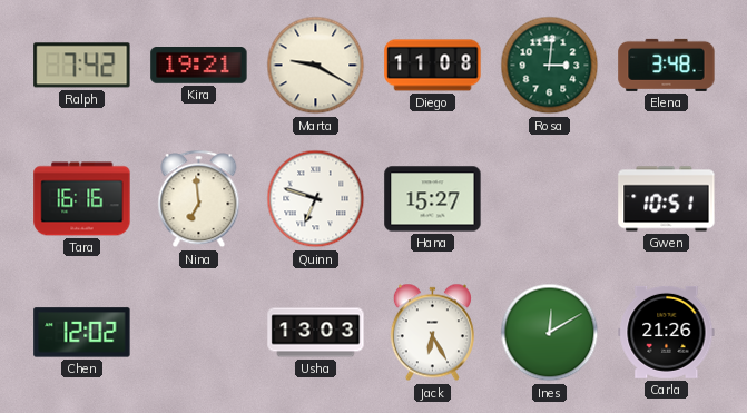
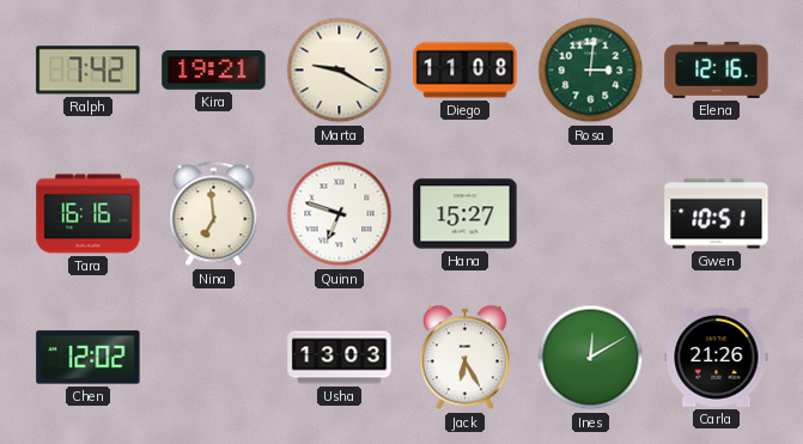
Elena: 3:48 -> 12:16 (717, 69)
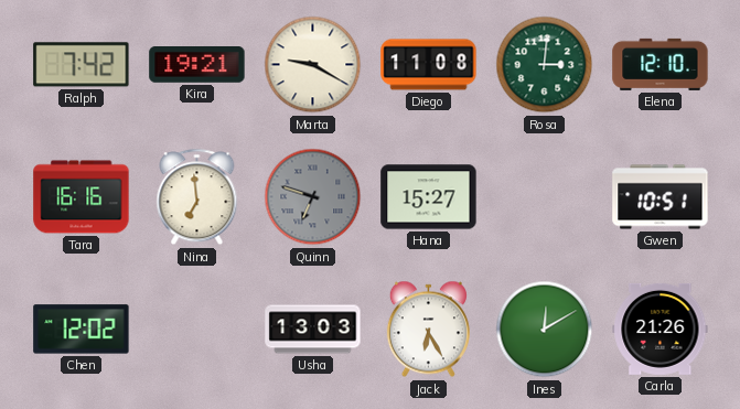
Elena: 12:16 -> 12:10 (661, 64)
Quinn dial: white -> grey (313, 197)
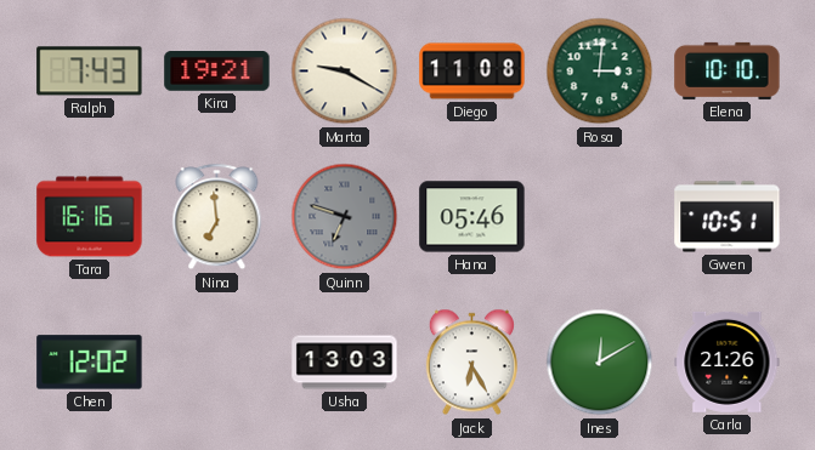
Ralph: 7:42 -> 7:43 (90, 72)
Elena: 12:10 -> 10:10 (728, 70)
Hana: 15:27 -> 05:46 (472, 217)
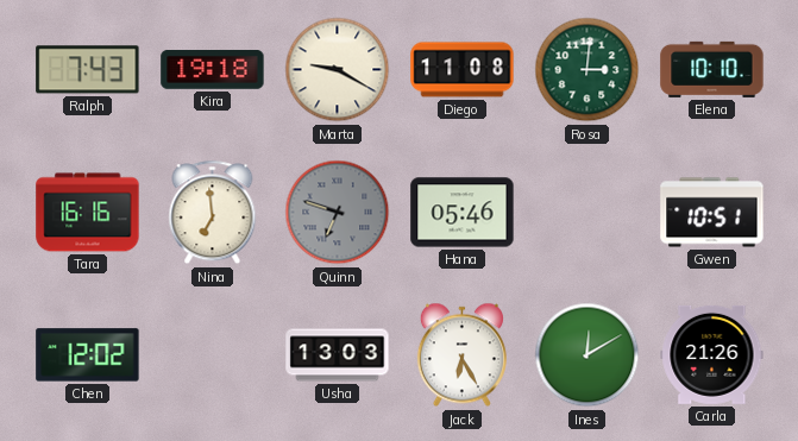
Kira: 19:21 -> 19:18 (213, 70)
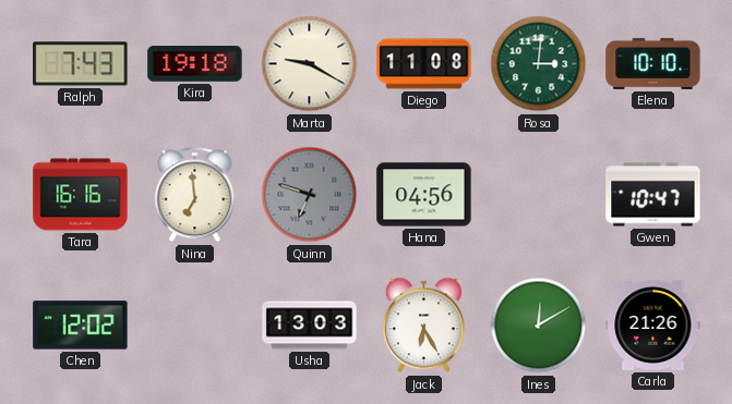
Hana: 05:46 -> 04:56 (424, 195)
Gwen: 10:51 -> 10:47 (653, 195)
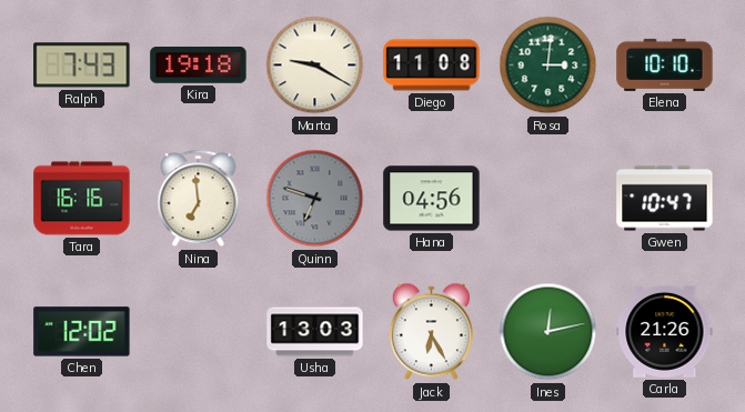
Ines: 12:10 -> 12:13 (548, 332)
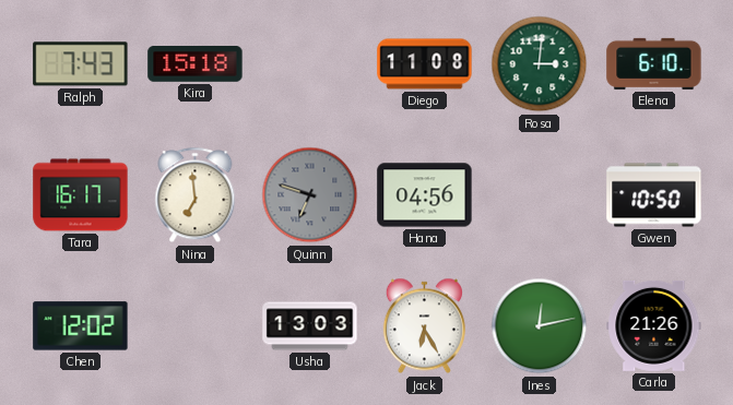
Kira: 19:18 -> 15:18 (196, 64)
Marta: 9:20 -> none (315, 66)
Elena: 10:10 -> 6:10 (654, 63)
Tara: 16:16 -> 16:17 (81, 195)
Gwen: 10:47 -> 10:50 (654, 195)
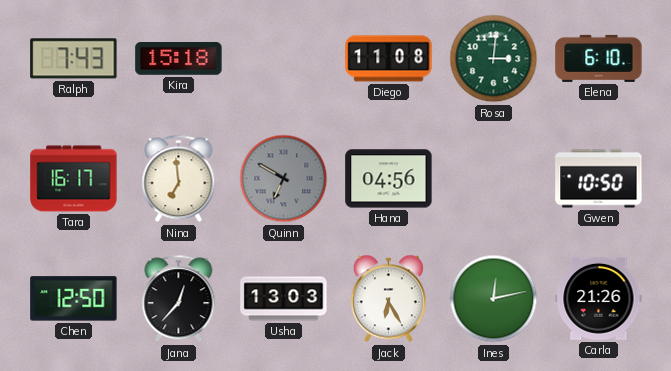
Quinn: 6:48 -> 6:50 (284, 179)
Chen: 12:02 -> 12:50 (74, 299)
Jana: none -> 12:37 (179, 299)
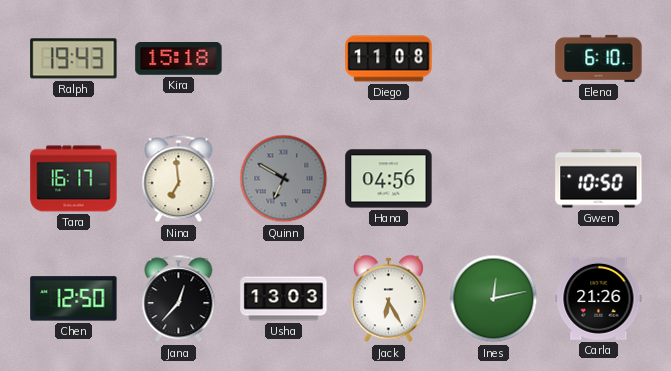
Ralph: 7:43 -> 19:43 (74, 59)
Rosa: 3:01 -> none (494, 59)
